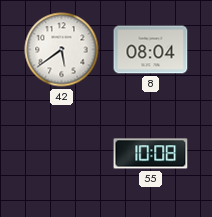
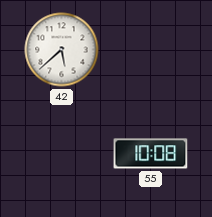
42: 5:39 -> 5:38 (62, 50)
8: 08:04 -> none (151, 50)
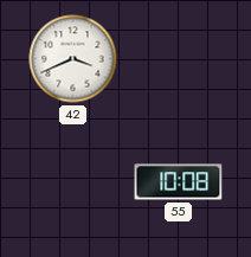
42: 5:38 -> 3:41 (73, 59)
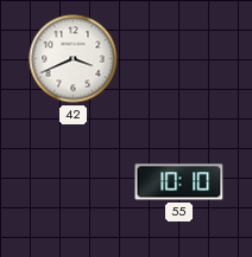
55: 10:08 -> 10:10 (179, 182)
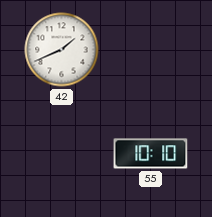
42: 3:41 -> 1:41 (62, 50)
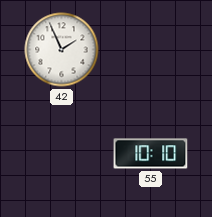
42: 1:41 -> 1:56 (62, 50)
